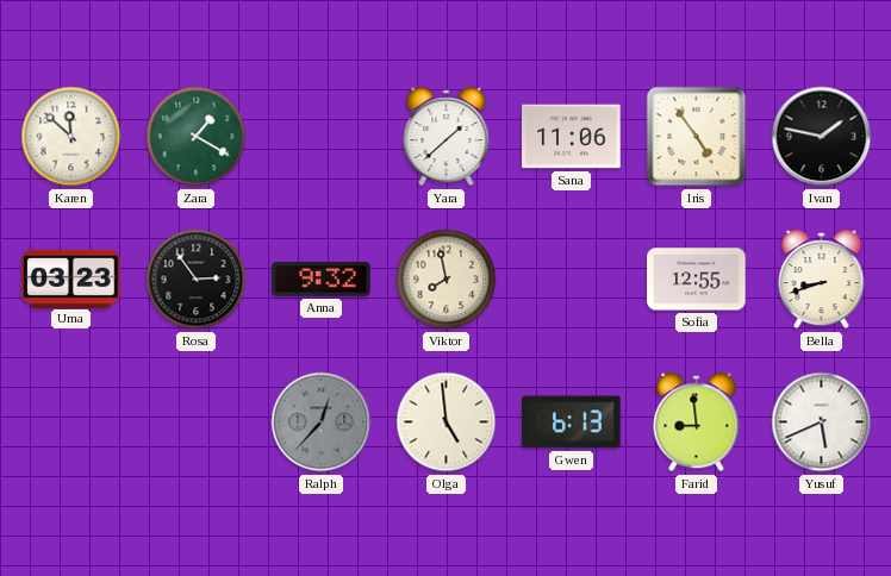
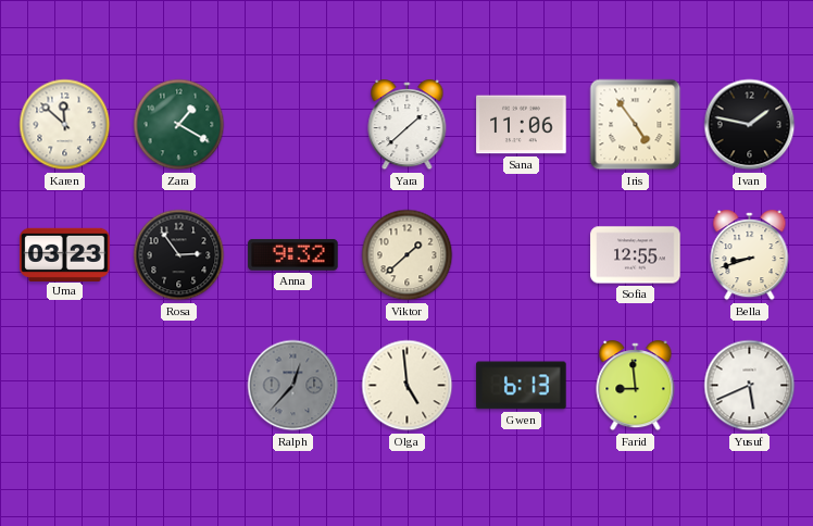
Viktor: 7:58 -> 1:38 (408, 255)
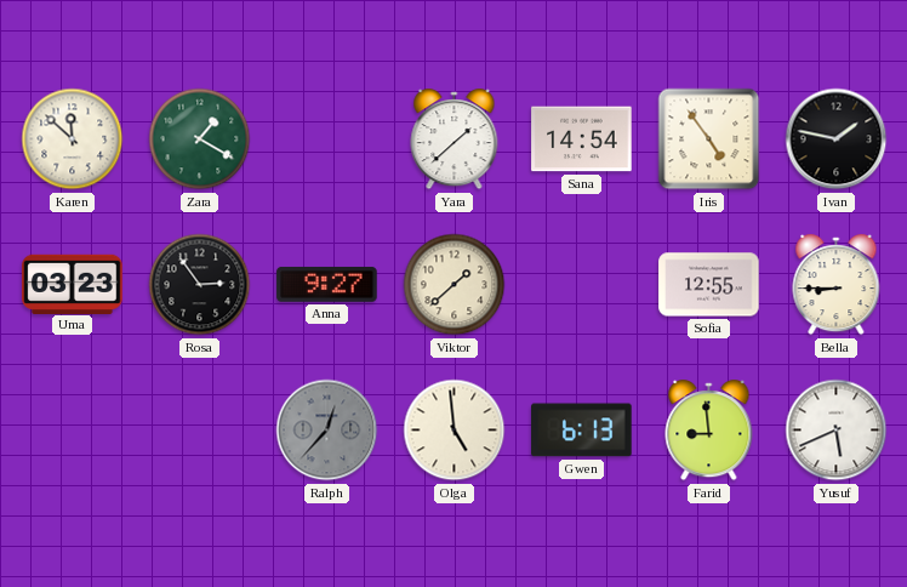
Sana: 11:06 -> 14:54 (582, 139)
Anna: 9:32 -> 9:27 (327, 284)
Bella: 8:42 -> 8:45 (837, 285)
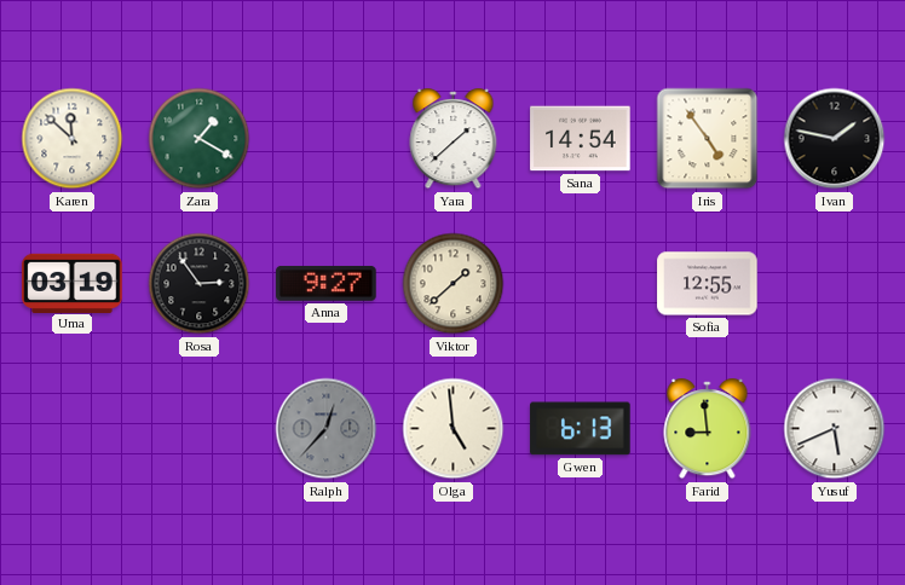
Uma: 03:23 -> 03:19 (73, 283)
Bella: 8:45 -> none (837, 285)
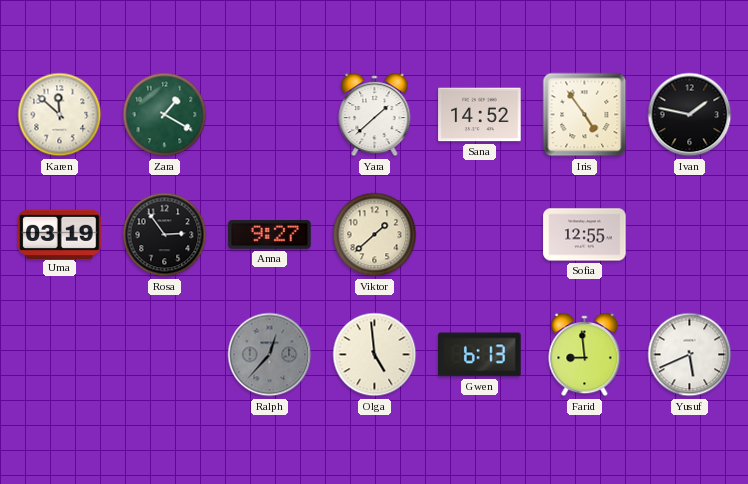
Sana: 14:54 -> 14:52 (480, 115)
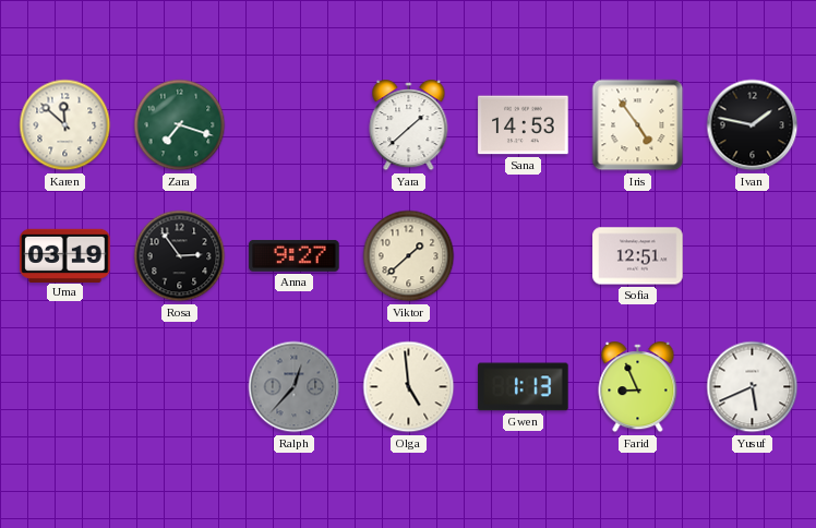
Zara: 1:20 -> 7:18 (180, 125)
Sana: 14:52 -> 14:53 (524, 125)
Sofia: 12:55 -> 12:51 (638, 256)
Gwen: 6:13 -> 1:13 (524, 387)
Farid: 8:59 -> 8:56 (638, 387)
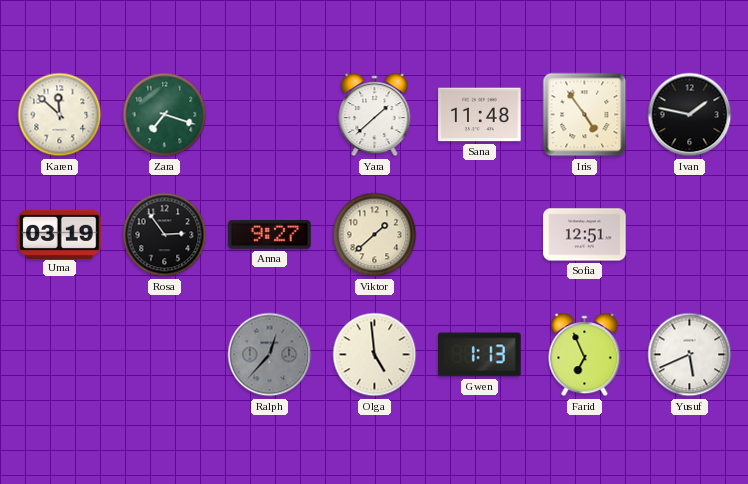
Sana: 14:53 -> 11:48 (480, 115)
Farid: 8:56 -> 6:56 (585, 355)
